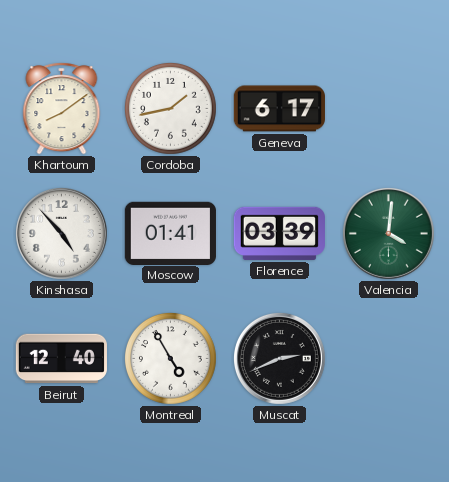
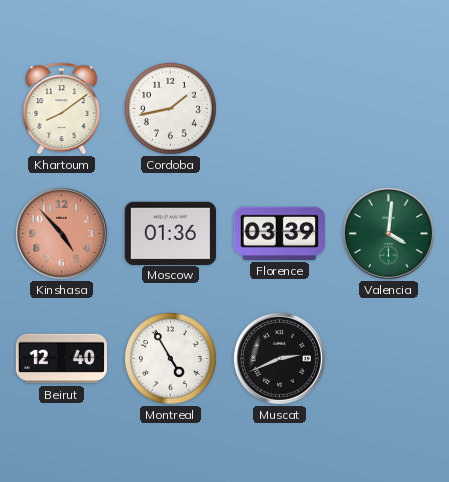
Geneva: 6:17 -> none (279, 109)
Kinshasa dial: white -> salmon (61, 233)
Moscow: 01:41 -> 01:36 (170, 233)
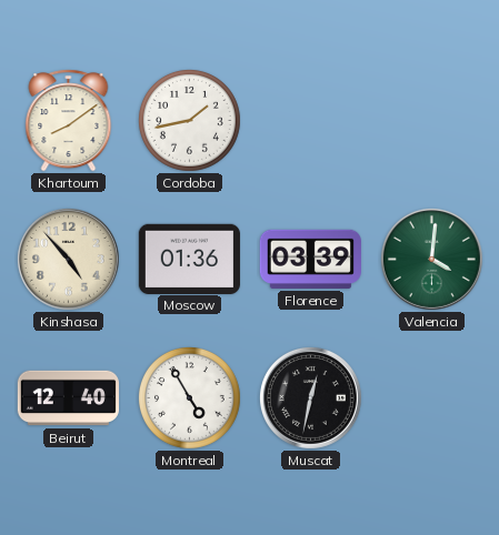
Kinshasa dial: salmon -> cream (68, 259)
Muscat: 2:41 -> 12:32 (310, 397)
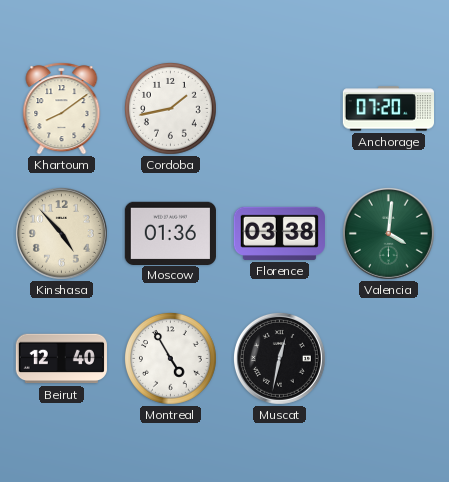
Anchorage: none -> 07:20 (388, 109)
Florence: 03:39 -> 03:38 (279, 233)
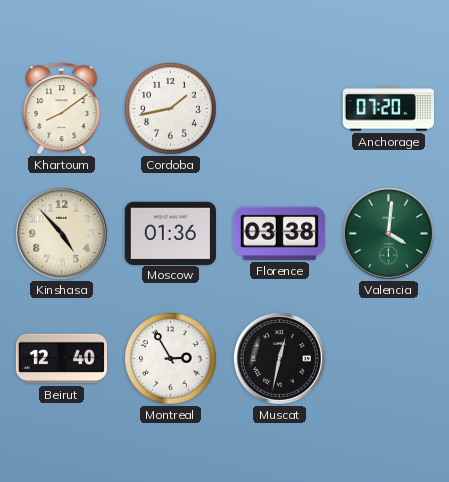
Montreal: 4:55 -> 2:55 (171, 359)
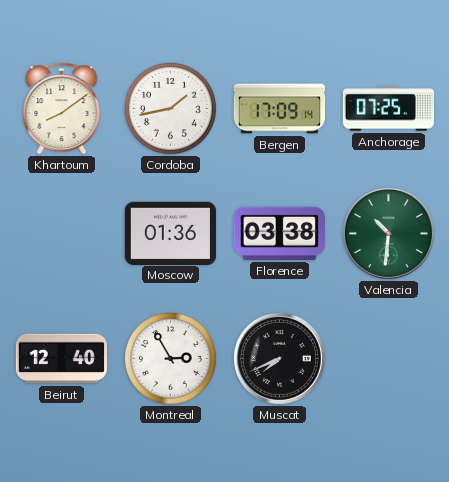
Bergen: none -> 17:09 (279, 109)
Anchorage: 07:20 -> 07:25 (388, 109)
Kinshasa: 4:53 -> none (61, 233)
Valencia: 4:01 -> 10:31 (388, 233)
Muscat: 12:32 -> 7:41 (279, 358)
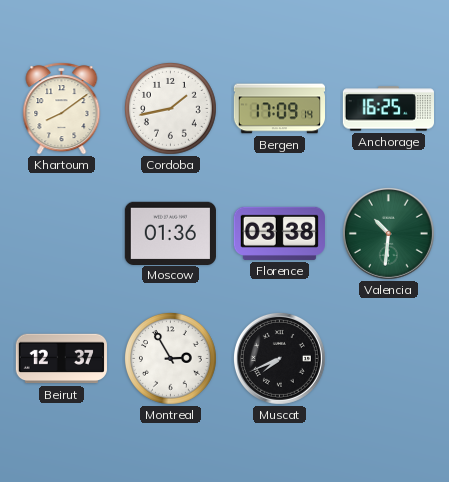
Anchorage: 07:25 -> 16:25 (388, 109)
Beirut: 12:40 -> 12:37 (61, 359)
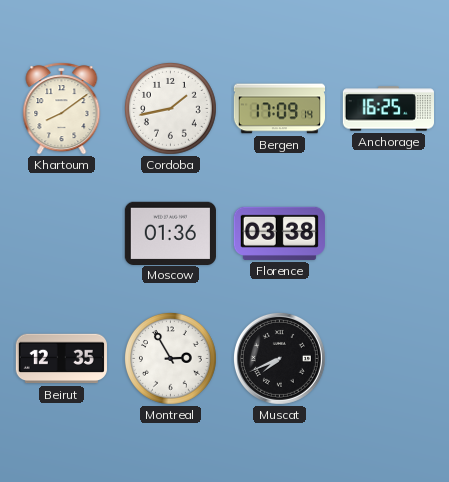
Valencia: 10:31 -> none (388, 233)
Beirut: 12:37 -> 12:35 (61, 359)
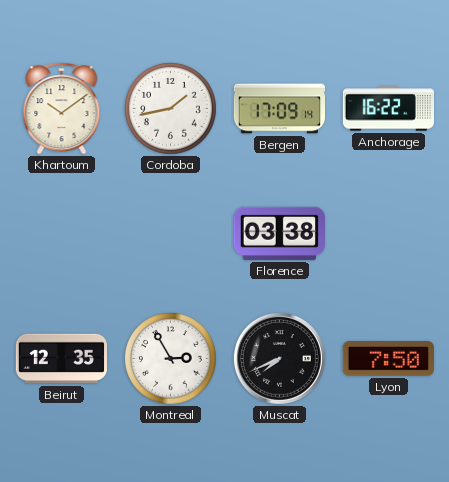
Khartoum: 8:09 -> 10:09 (62, 109)
Anchorage: 16:25 -> 16:22 (388, 109)
Moscow: 01:36 -> none (170, 233)
Lyon: none -> 7:50 (388, 359)
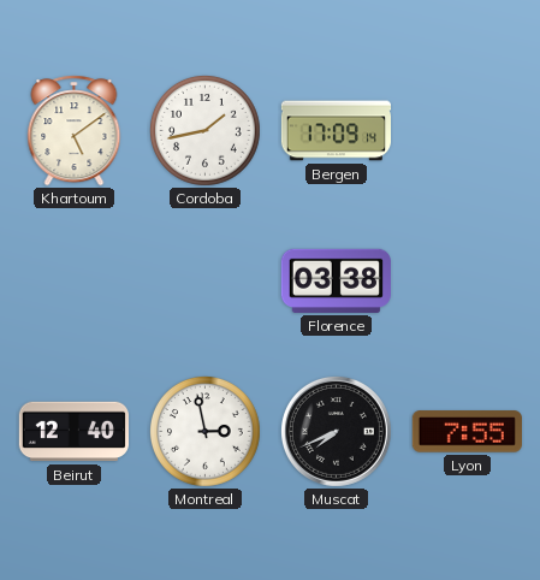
Khartoum: 10:09 -> 5:09 (75, 131)
Anchorage: 16:22 -> none (388, 109)
Beirut: 12:35 -> 12:40 (73, 432)
Montreal: 2:55 -> 2:58 (206, 432)
Lyon: 7:50 -> 7:55 (467, 432)
